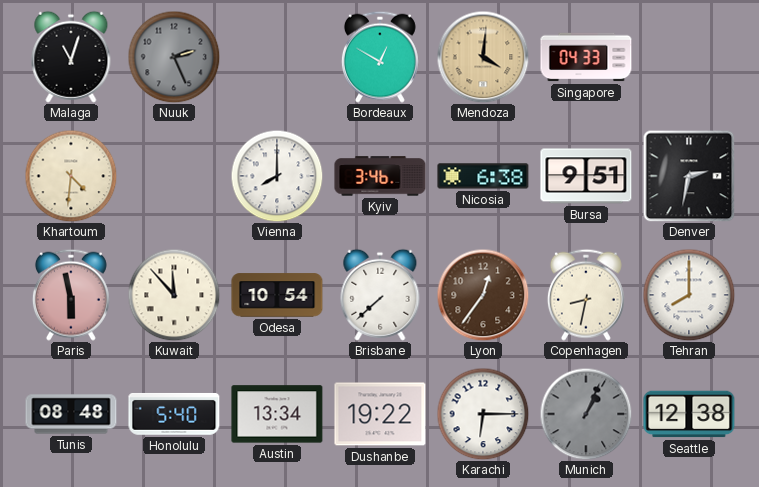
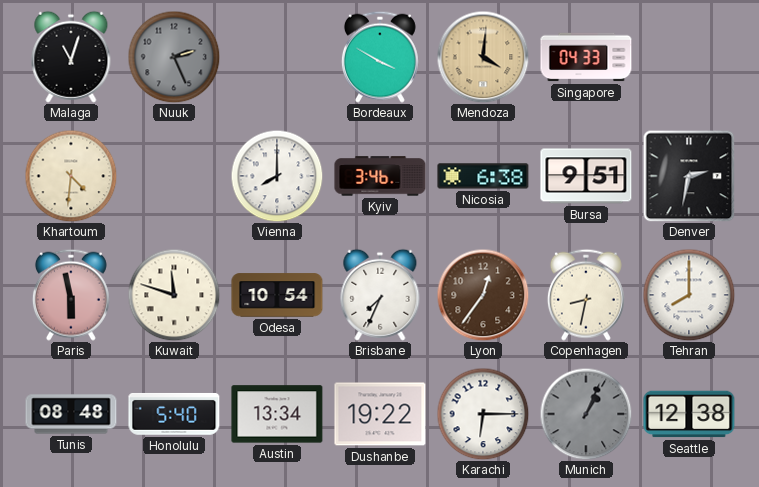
Bordeaux: 12:50 -> 3:50 (380, 57)
Kuwait: 11:53 -> 11:48 (174, 295)
Brisbane: 7:38 -> 7:34 (380, 295)
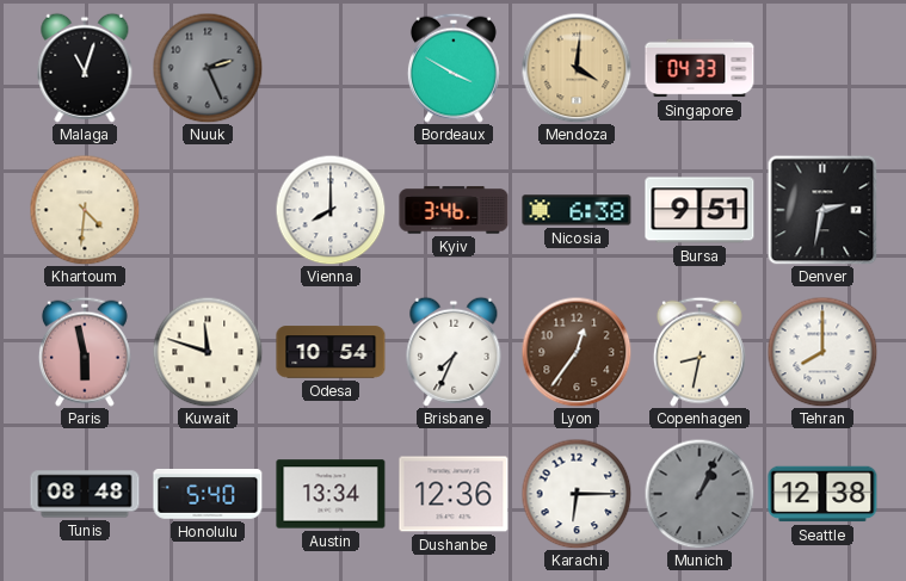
Dushanbe: 19:22 -> 12:36 (454, 494)
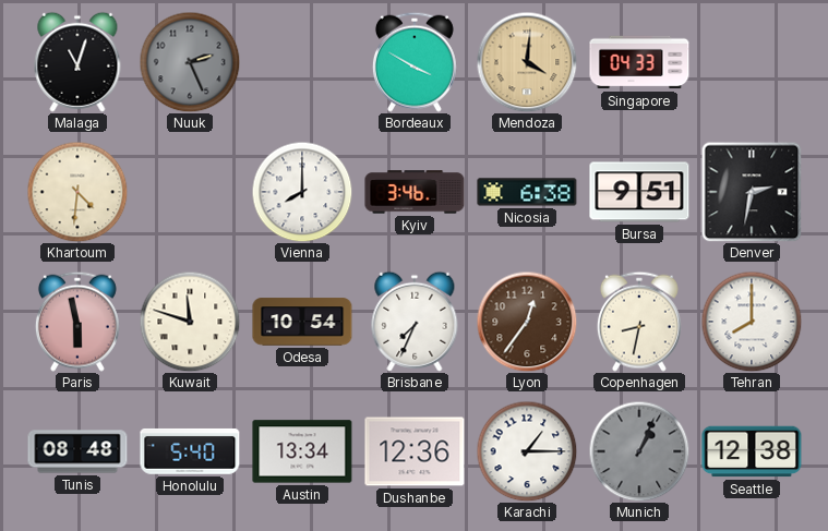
Karachi: 6:15 -> 1:15 (527, 451)
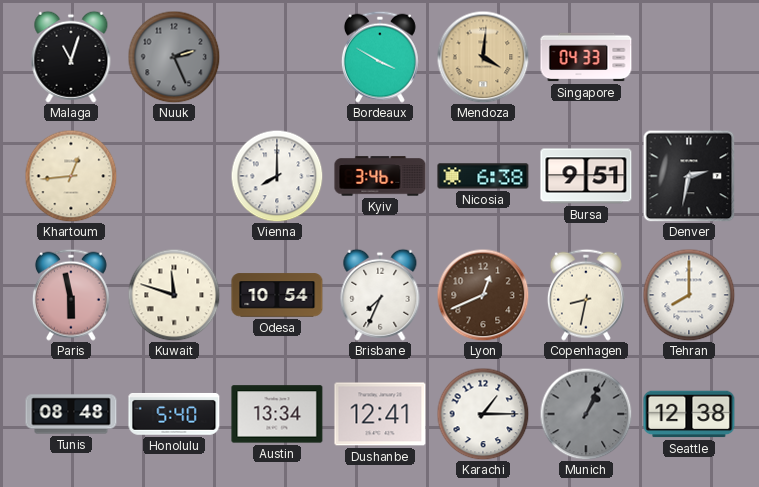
Khartoum: 4:31 -> 12:44 (71, 176)
Lyon: 12:36 -> 12:41 (483, 295)
Dushanbe: 12:36 -> 12:41 (380, 414)
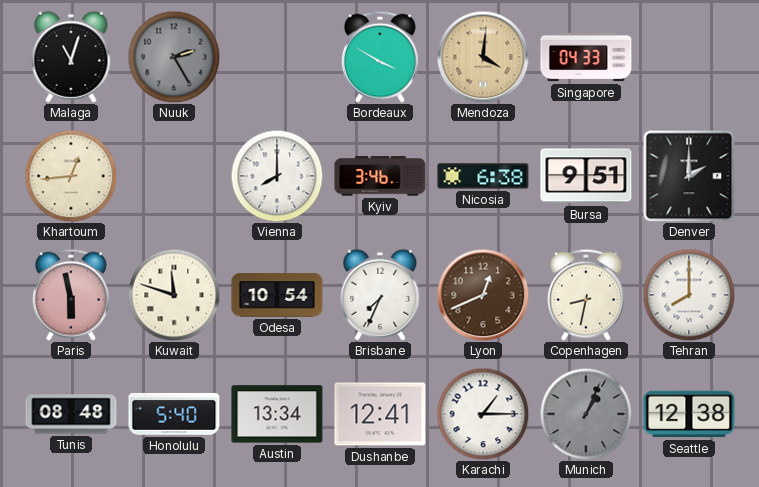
Nuuk: 2:26 -> 2:25 (174, 57)
Denver: 2:32 -> 2:00 (689, 176)
